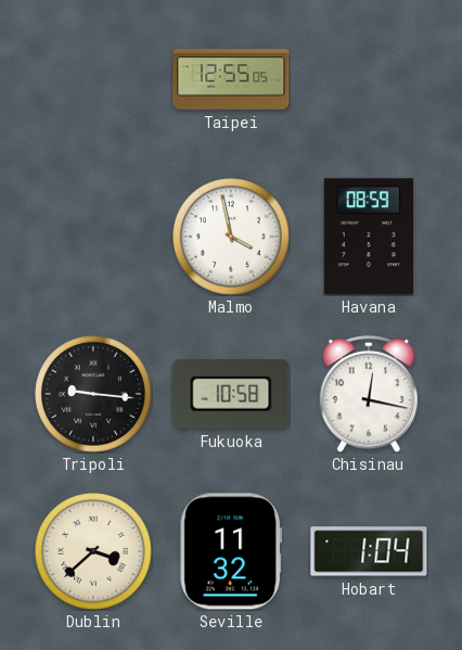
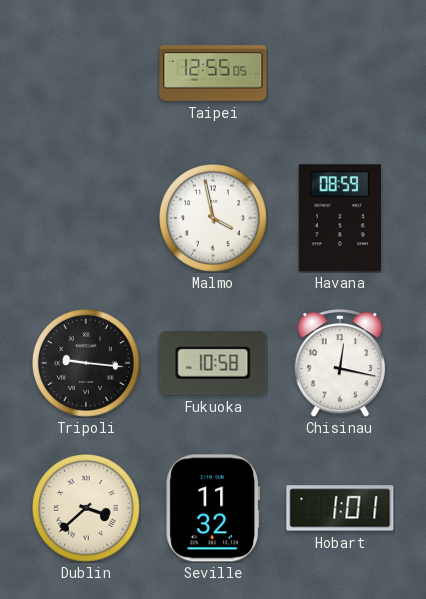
Hobart: 1:04 -> 1:01 (340, 508)
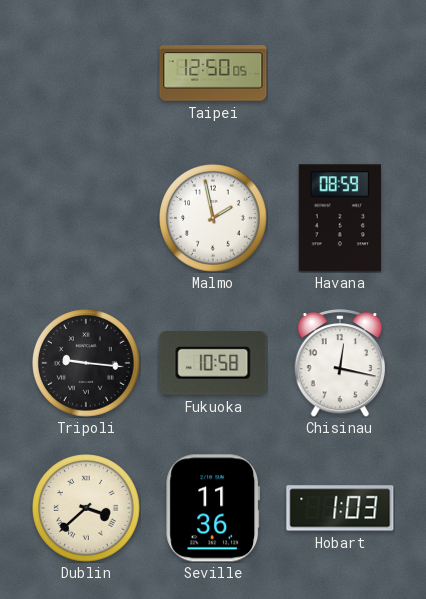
Taipei: 12:55 -> 12:50 (213, 73)
Malmo: 3:58 -> 1:58 (214, 219)
Seville: 11:32 -> 11:36 (213, 508)
Hobart: 1:01 -> 1:03 (340, 508)
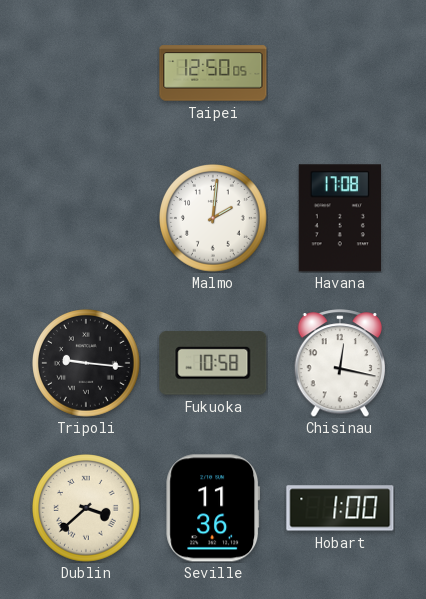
Malmo: 1:58 -> 2:01 (214, 219)
Havana: 08:59 -> 17:08 (339, 218)
Hobart: 1:03 -> 1:00 (340, 508)
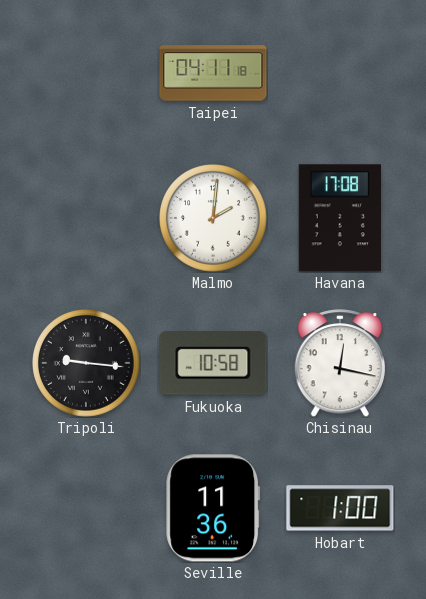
Taipei: 12:50 -> 04:11 (213, 73)
Dublin: 3:38 -> none (87, 509)
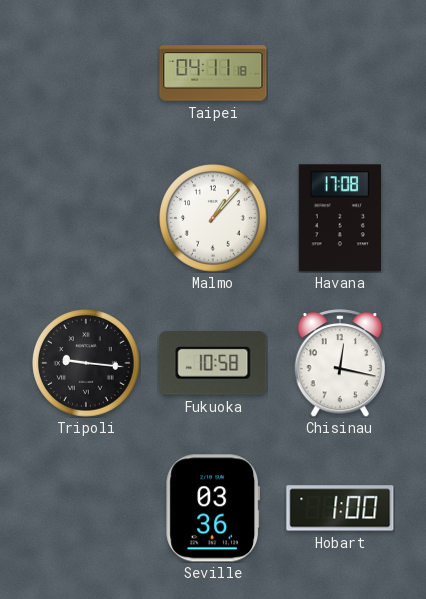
Malmo: 2:01 -> 1:07 (214, 219)
Seville: 11:36 -> 03:36 (213, 508)
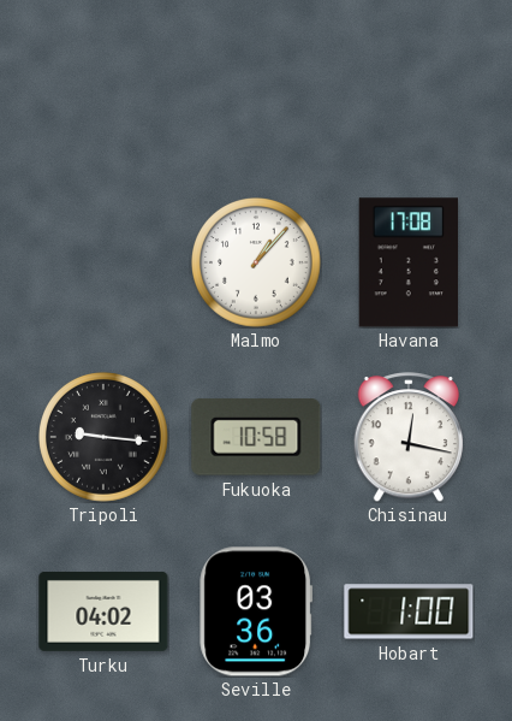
Taipei: 04:11 -> none (213, 73)
Turku: none -> 04:02 (103, 611)
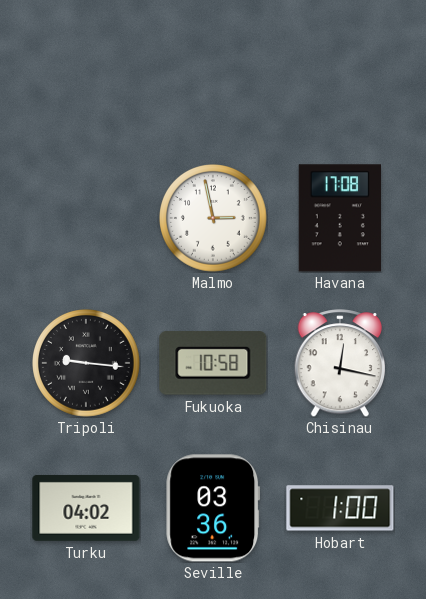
Malmo: 1:07 -> 2:58 (214, 219)
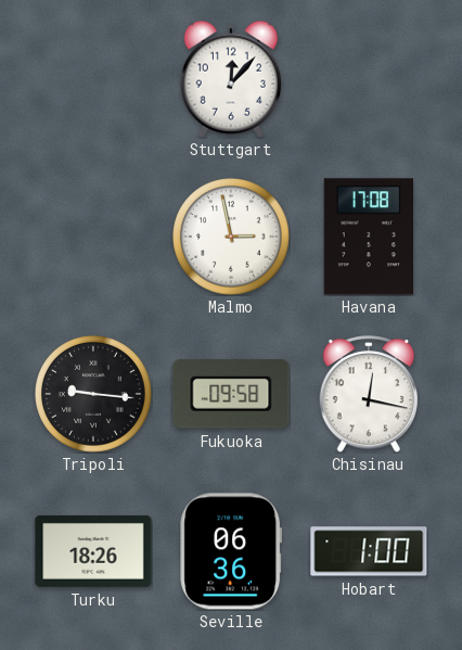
Stuttgart: none -> 12:07 (231, 79)
Fukuoka: 10:58 -> 09:58 (231, 394)
Turku: 04:02 -> 18:26 (93, 551)
Seville: 03:36 -> 06:36 (231, 551)
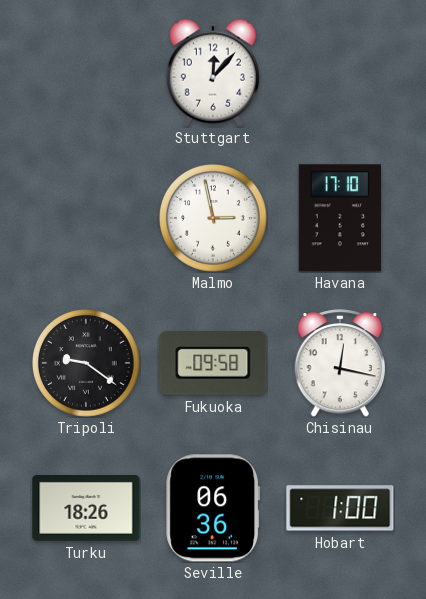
Havana: 17:08 -> 17:10 (339, 218)
Tripoli: 9:16 -> 9:21 (87, 364)
